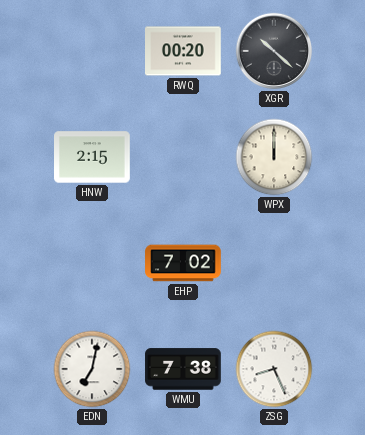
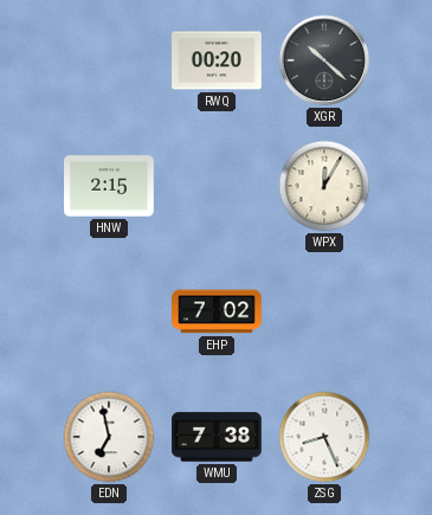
WPX: 12:00 -> 12:05 (324, 186)
EDN: 7:02 -> 6:58 (109, 437)
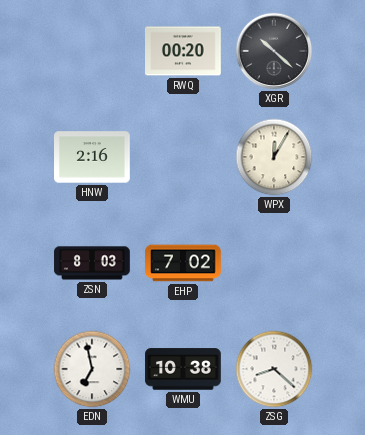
HNW: 2:15 -> 2:16 (92, 157)
ZSN: none -> 8:03 (92, 263)
WMU: 7:38 -> 10:38 (183, 369)
ZSG: 8:26 -> 8:22 (274, 369)
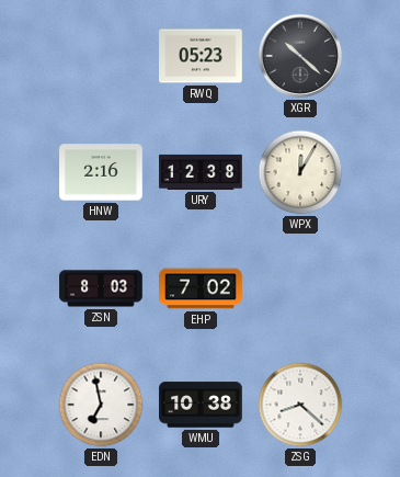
RWQ: 00:20 -> 05:23 (202, 56)
URY: none -> 12:38 (201, 172)
